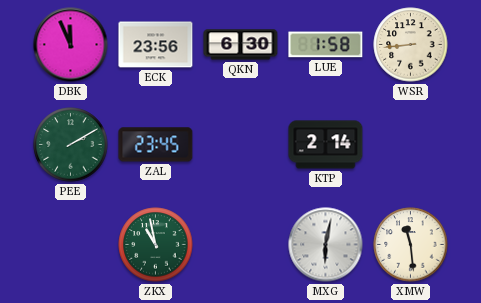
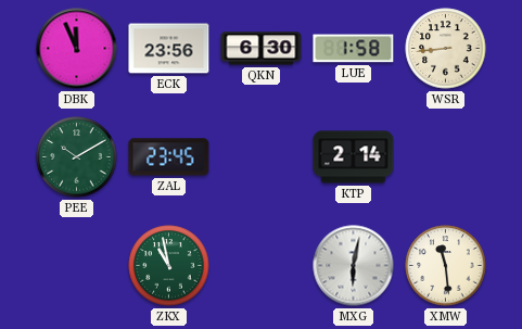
PEE: 2:10 -> 10:10 (77, 157)
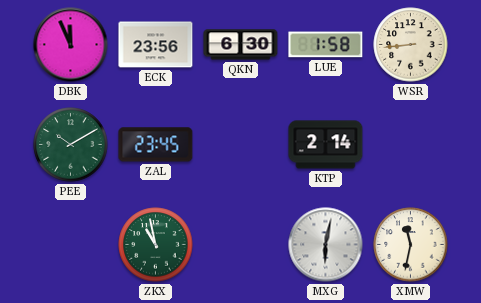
XMW: 11:29 -> 11:32 (411, 245)
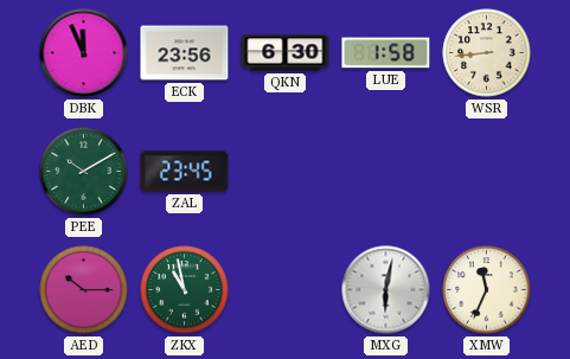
KTP: 2:14 -> none (326, 145)
AED: none -> 10:15 (84, 290)
XMW: 11:32 -> 11:34 (487, 290)
